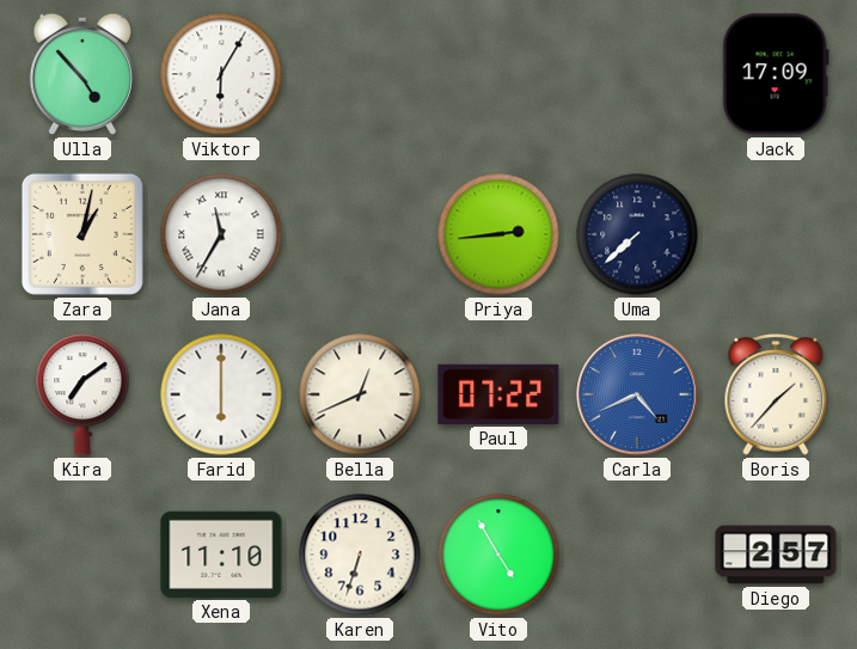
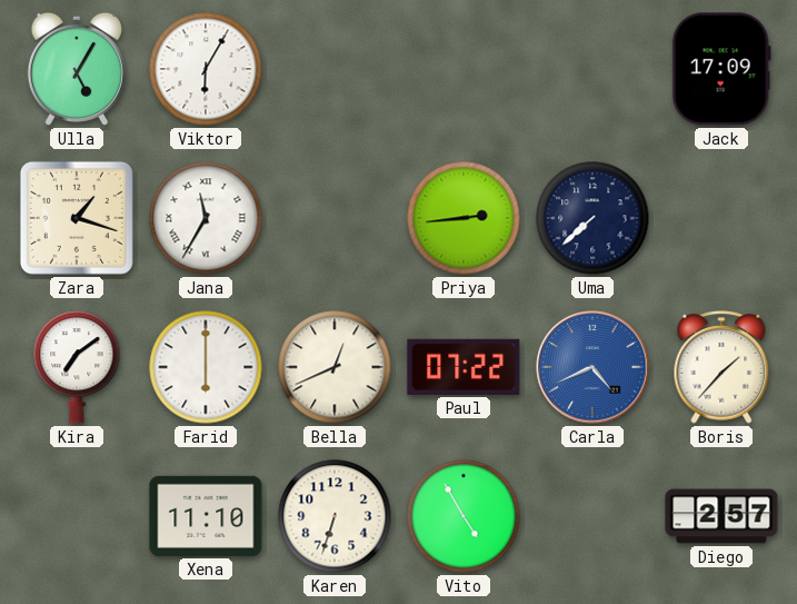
Ulla: 4:53 -> 5:05 (77, 69)
Zara: 1:02 -> 1:18 (77, 218)
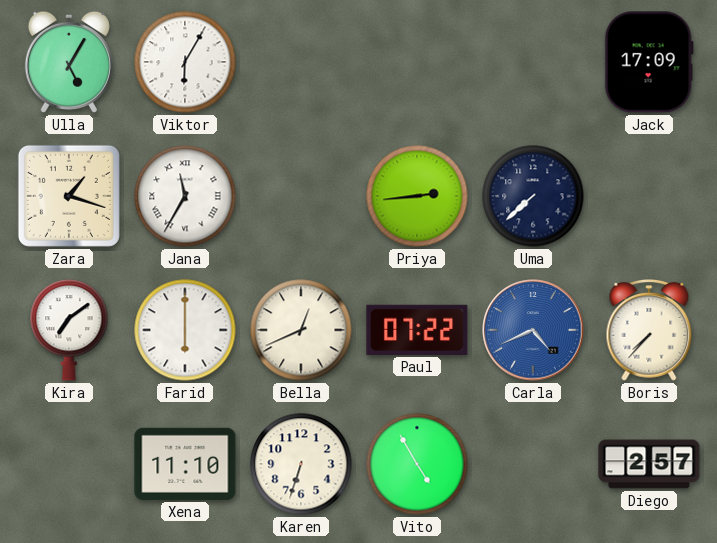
Boris: 1:37 -> 7:37 (649, 331)
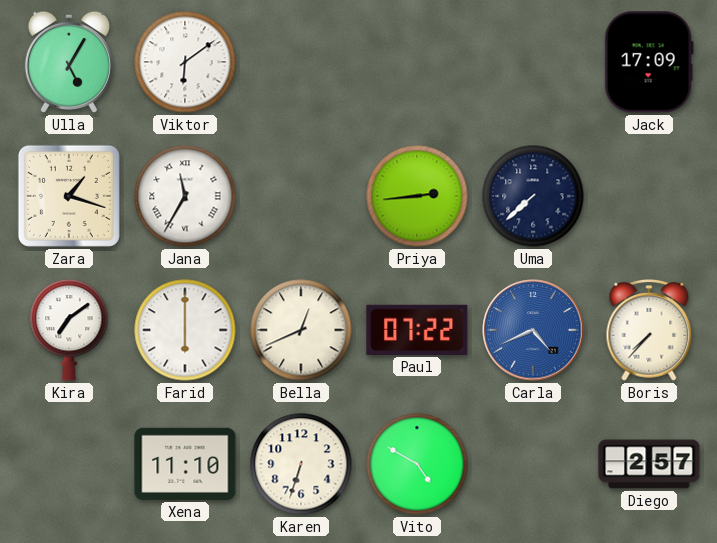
Viktor: 6:05 -> 6:09 (185, 62)
Vito: 4:55 -> 4:50 (417, 464)
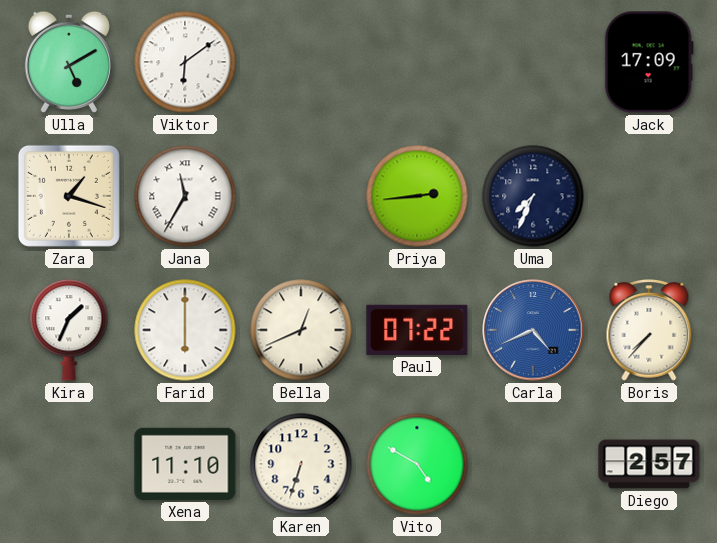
Ulla: 5:05 -> 5:10 (69, 62)
Uma: 7:38 -> 7:34 (533, 196)
Kira: 7:09 -> 1:34 (69, 330)
